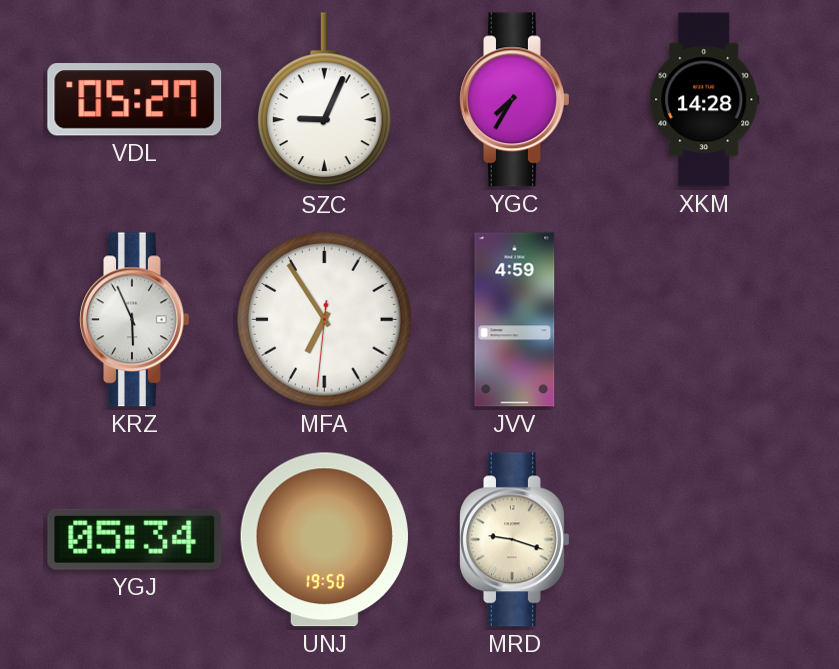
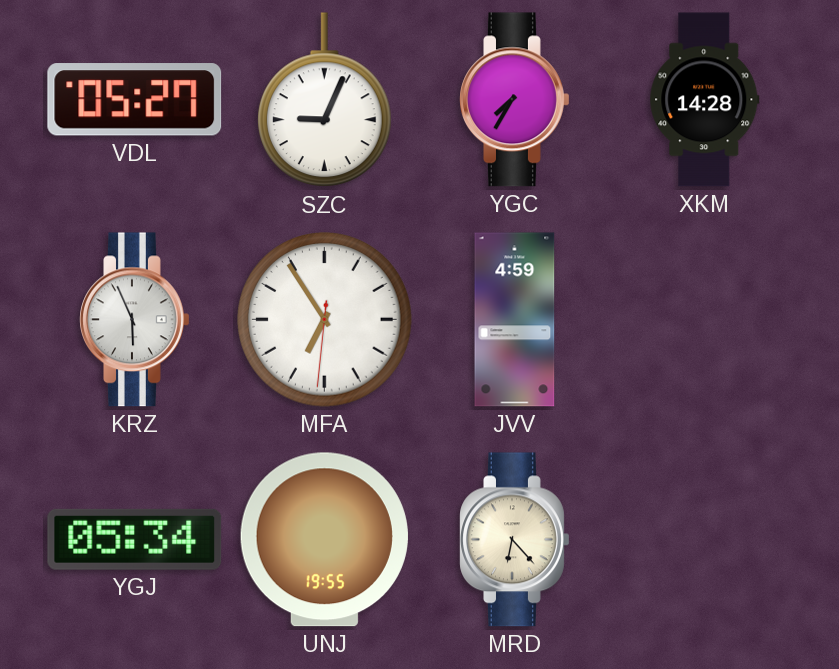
UNJ: 19:50 -> 19:55 (324, 540)
MRD: 9:18 -> 6:23 (515, 540)
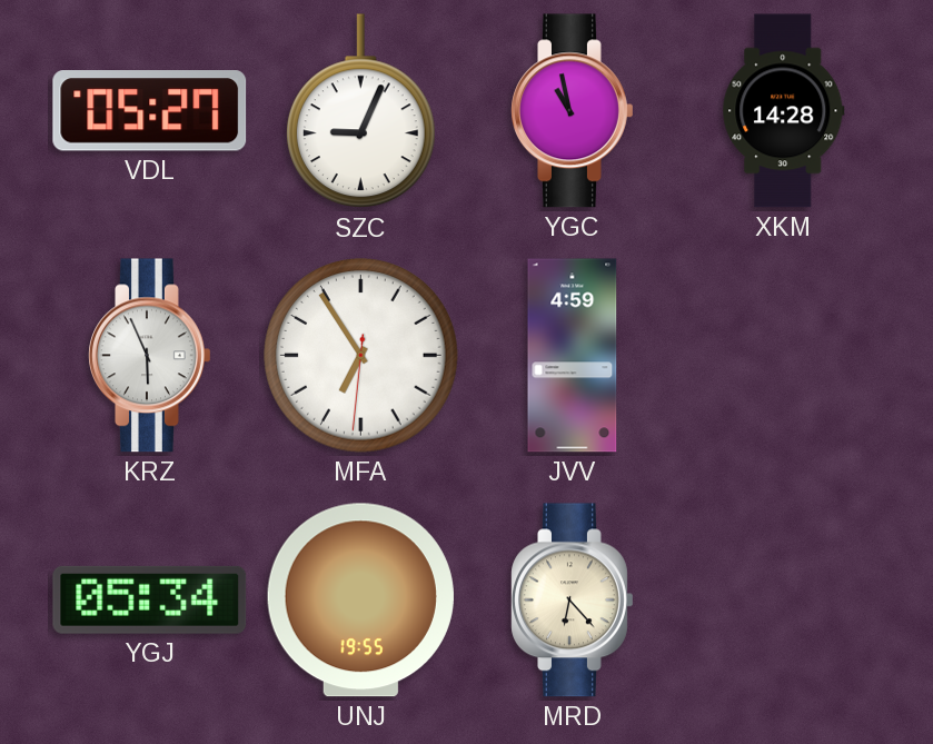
YGC: 7:35 -> 10:58 (573, 111)
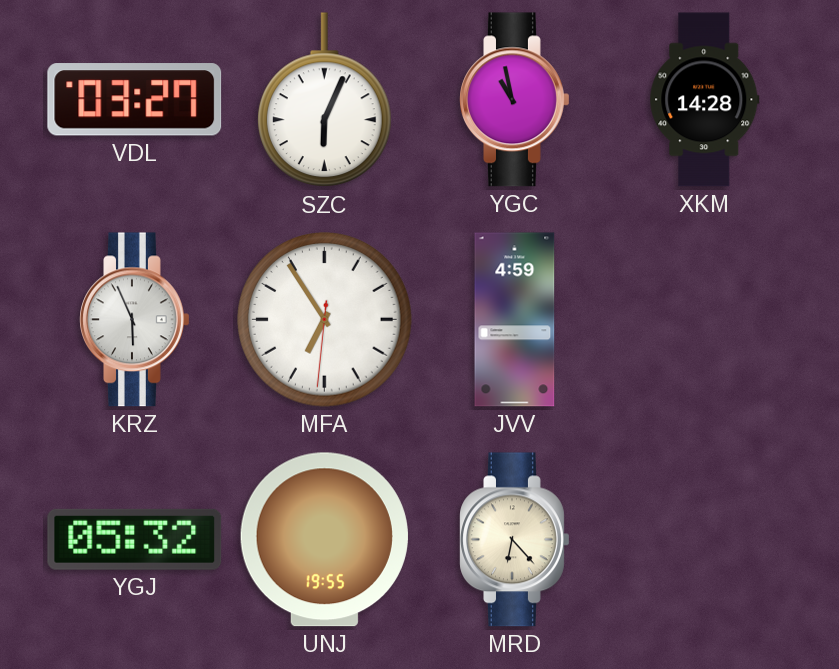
VDL: 05:27 -> 03:27 (135, 100)
SZC: 9:04 -> 6:04 (324, 100)
YGJ: 05:34 -> 05:32 (135, 539)
